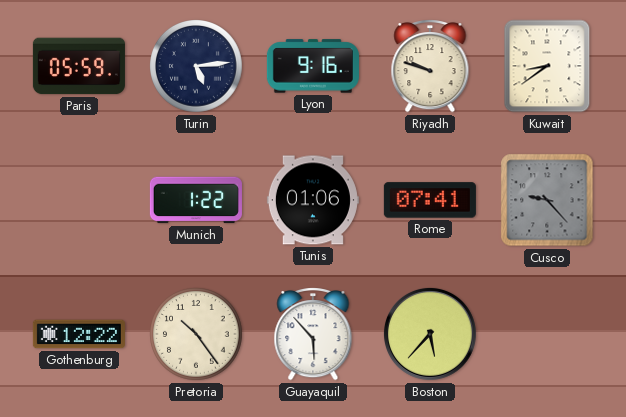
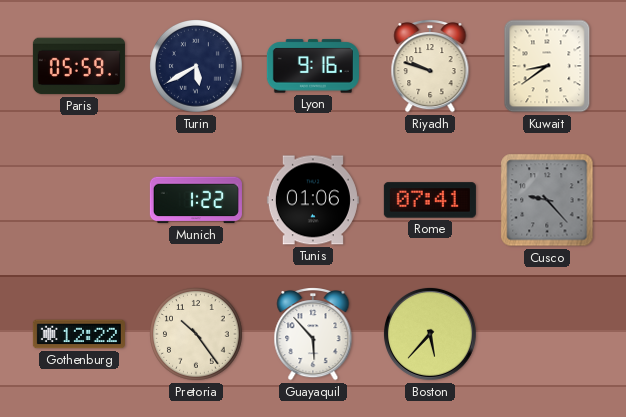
Turin: 5:14 -> 5:40 (197, 67)
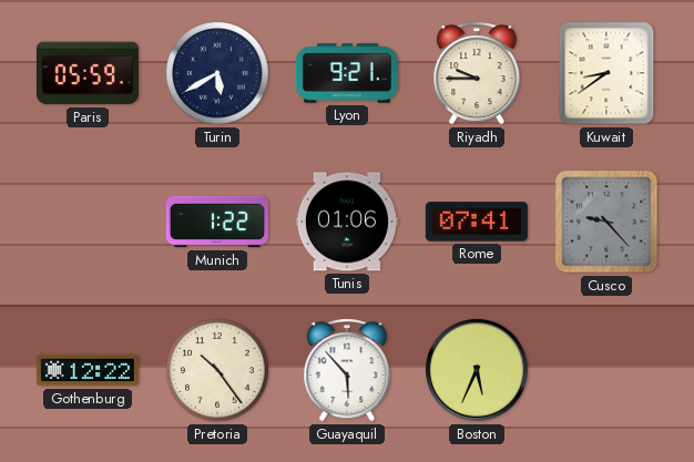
Lyon: 9:16 -> 9:21 (347, 73)
Riyadh: 9:48 -> 9:45 (477, 74)
Boston: 5:37 -> 5:34 (477, 370)
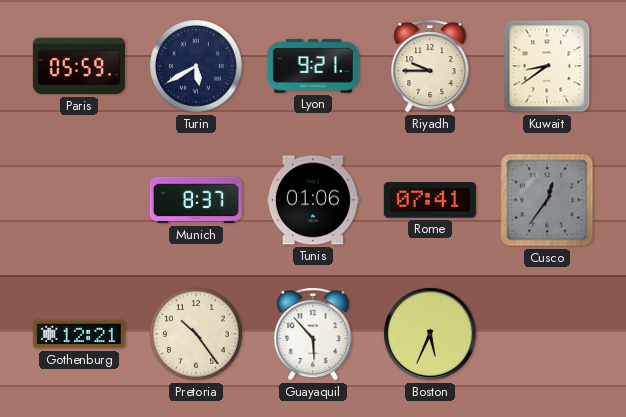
Munich: 1:22 -> 8:37 (196, 200)
Cusco: 9:23 -> 12:36 (547, 200)
Gothenburg: 12:22 -> 12:21 (79, 334)
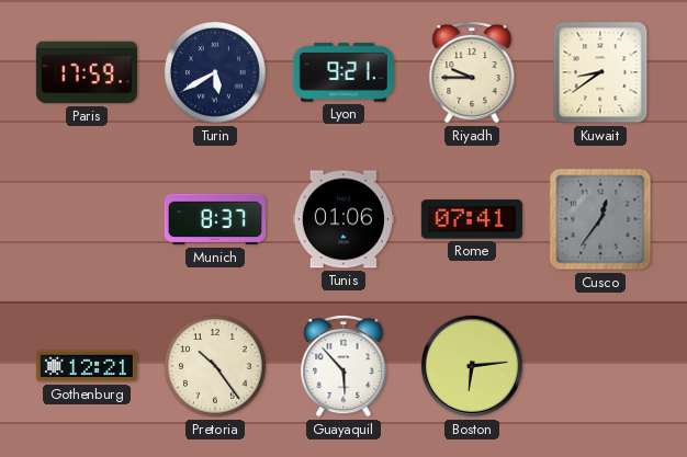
Paris: 05:59 -> 17:59 (87, 72)
Boston: 5:34 -> 6:14 (472, 366)
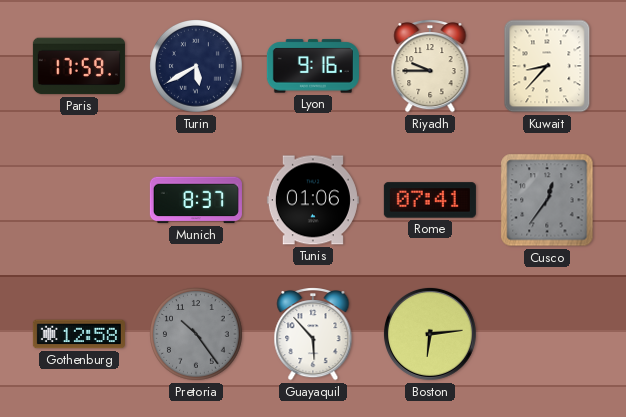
Lyon: 9:21 -> 9:16 (313, 66)
Kuwait: 8:39 -> 8:37 (547, 66)
Gothenburg: 12:21 -> 12:58 (79, 334)
Pretoria dial: cream -> grey (197, 335)
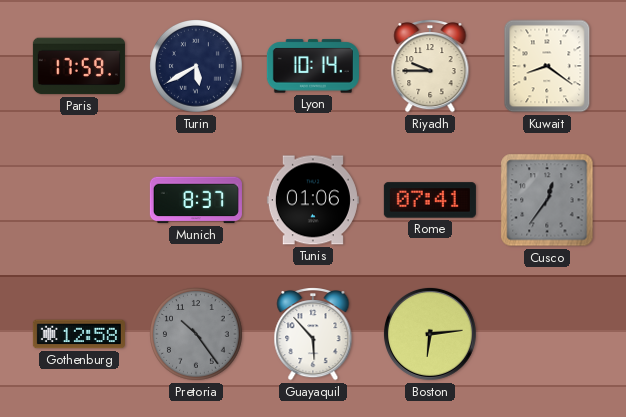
Lyon: 9:16 -> 10:14 (313, 66)
Kuwait: 8:37 -> 8:21 (547, 66)
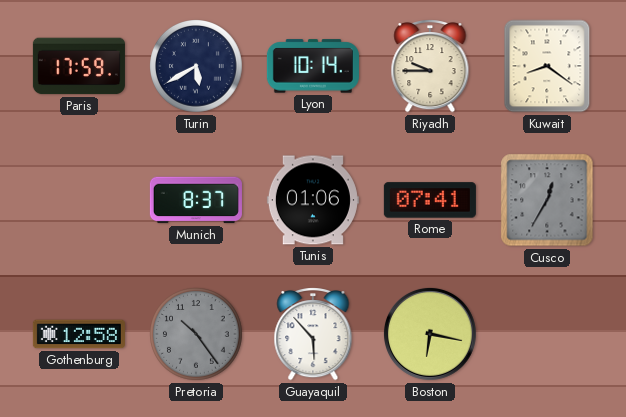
Cusco: 12:36 -> 12:35 (547, 200)
Boston: 6:14 -> 6:17 (430, 334)
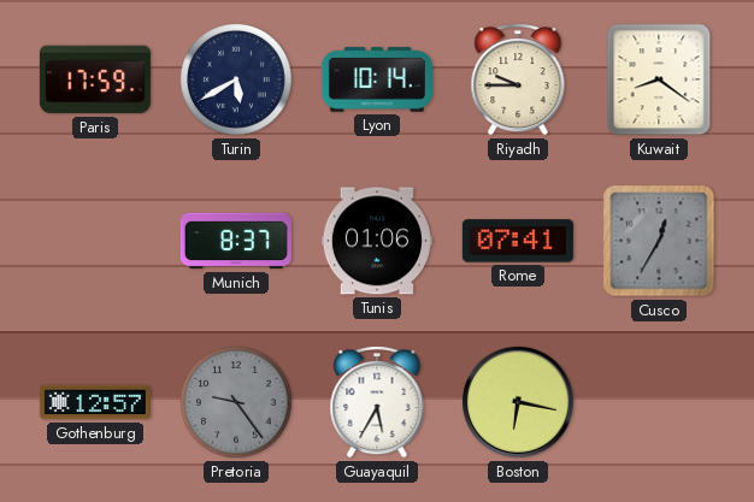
Gothenburg: 12:58 -> 12:57 (95, 402)
Pretoria: 10:24 -> 9:24 (237, 403)
Guayaquil: 5:53 -> 5:35 (377, 403)
